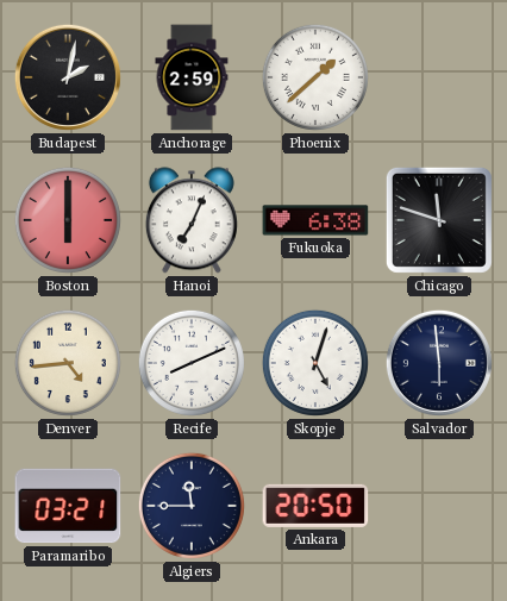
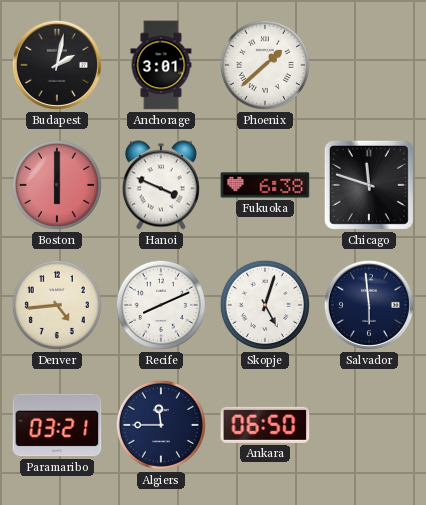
Anchorage: 2:59 -> 3:01 (161, 65)
Hanoi: 7:04 -> 3:49 (161, 185)
Ankara: 20:50 -> 06:50 (265, 425)
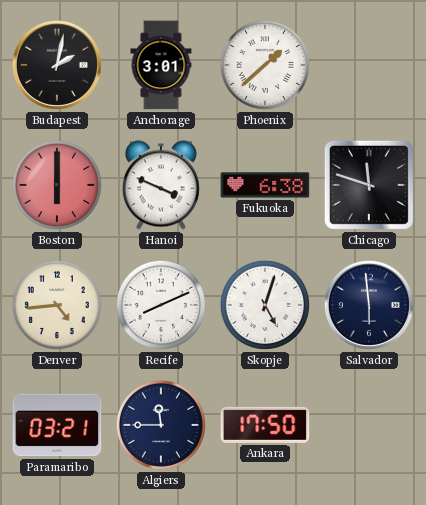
Ankara: 06:50 -> 17:50 (265, 425)
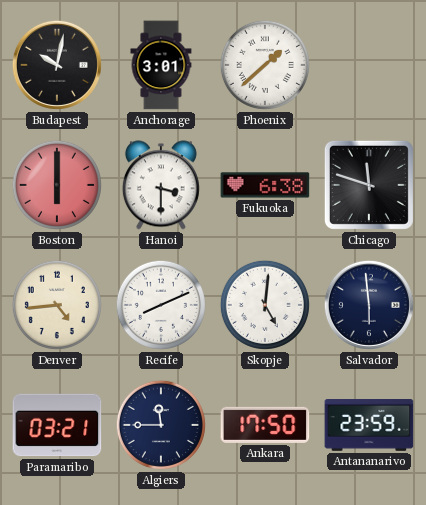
Budapest: 2:02 -> 10:02 (57, 65)
Hanoi: 3:49 -> 3:30 (161, 185)
Skopje: 5:03 -> 5:01 (265, 305)
Antananarivo: none -> 23:59 (369, 426)
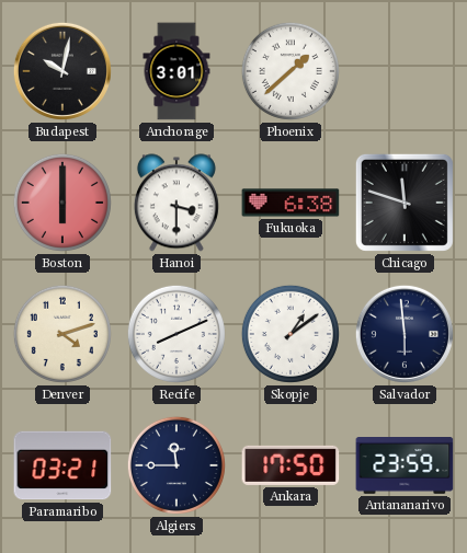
Denver: 4:44 -> 4:12 (62, 334)
Skopje: 5:01 -> 1:09 (291, 334)
